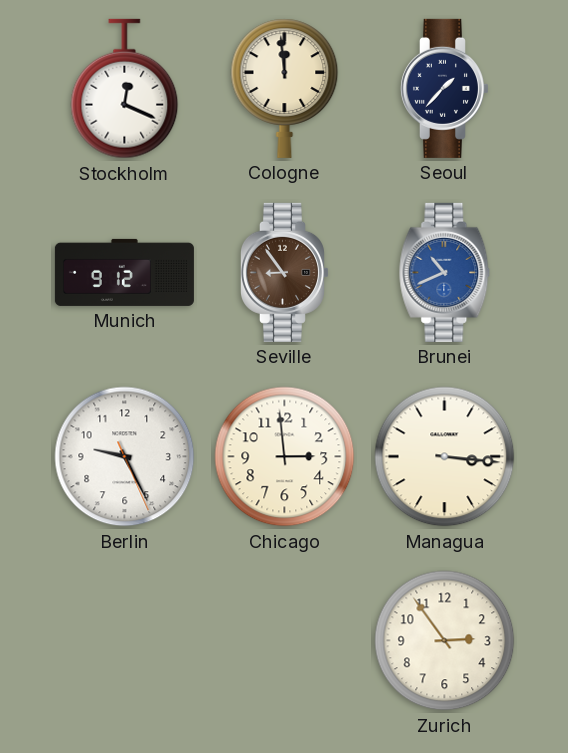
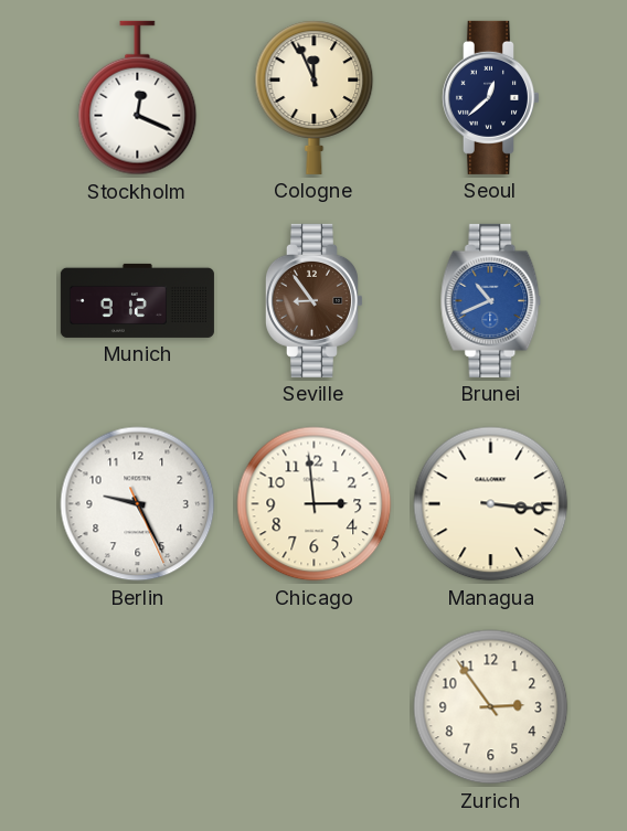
Cologne: 11:59 -> 11:56 (315, 97)
Seoul: 1:37 -> 12:38 (490, 97)
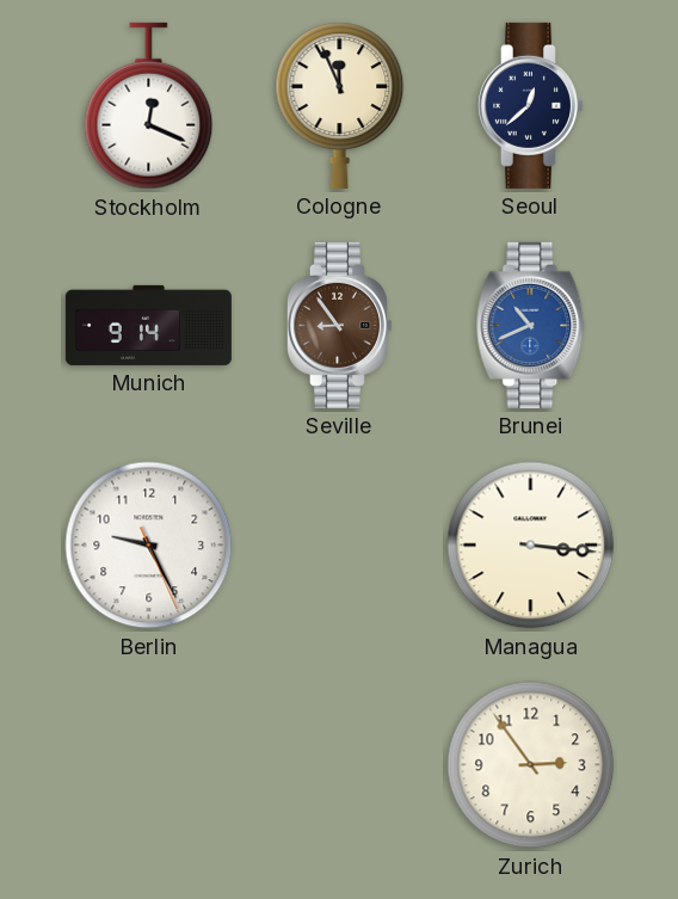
Munich: 9:12 -> 9:14 (148, 325)
Chicago: 2:59 -> none (315, 504)
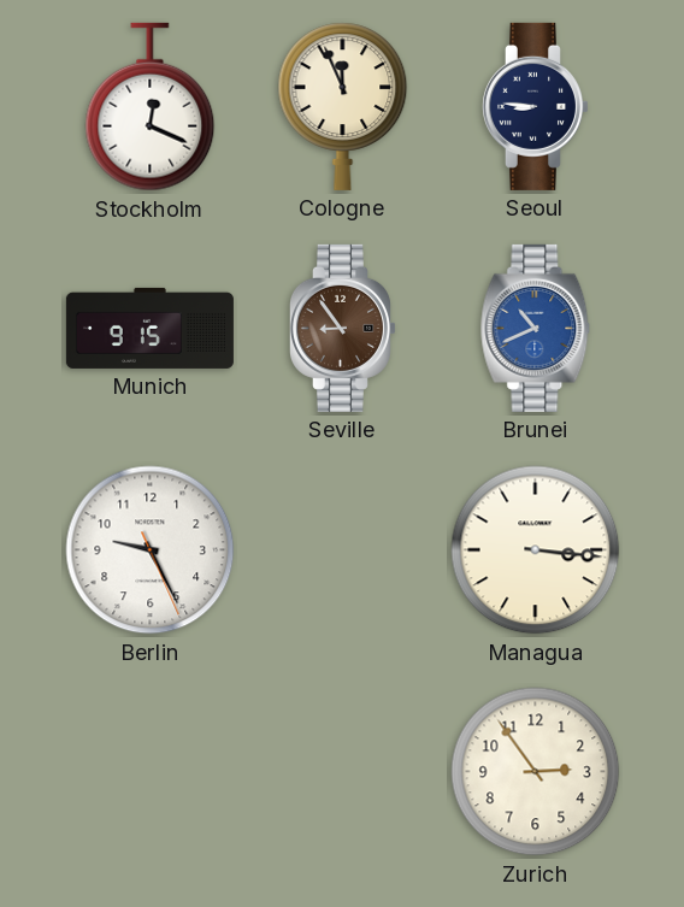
Seoul: 12:38 -> 8:46 (535, 106)
Munich: 9:14 -> 9:15 (149, 328)
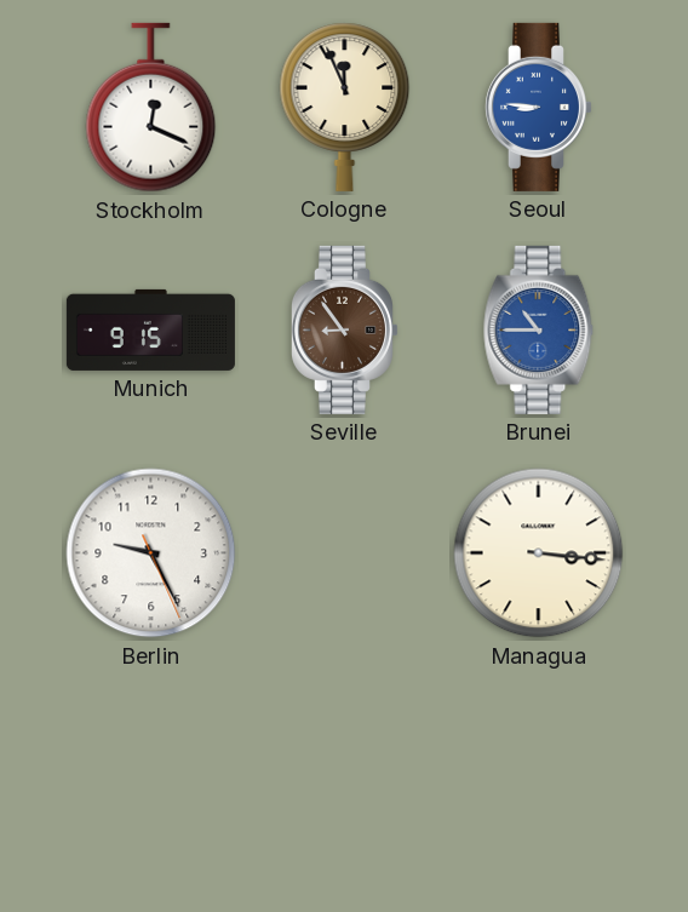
Seoul dial: navy -> blue (538, 107)
Brunei: 10:41 -> 10:45 (539, 329)
Zurich: 2:54 -> none (536, 772)
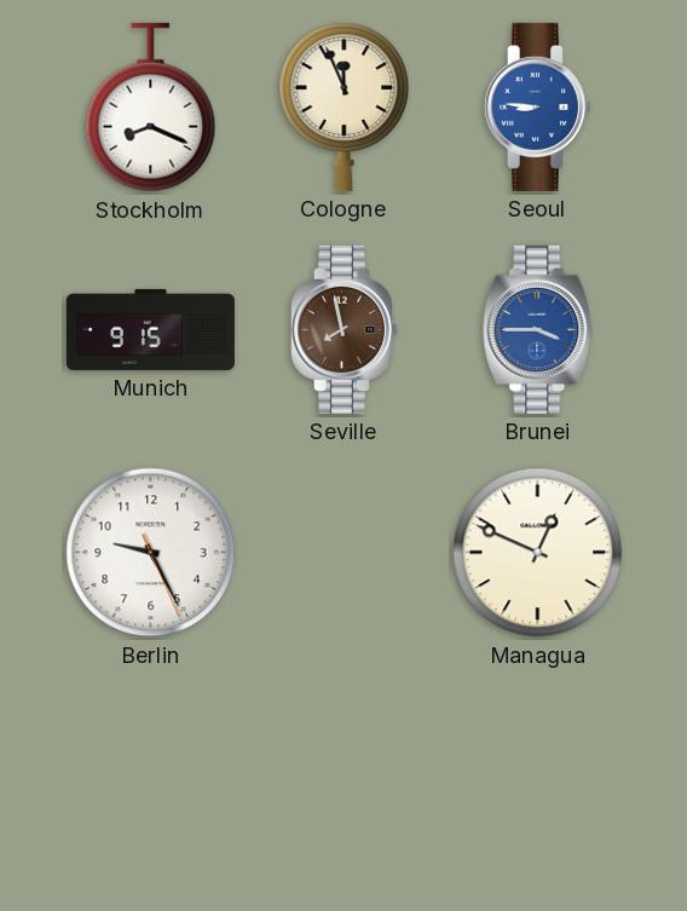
Stockholm: 12:19 -> 8:19 (151, 108)
Seville: 8:54 -> 7:58 (344, 329)
Brunei: 10:45 -> 3:45 (538, 329)
Managua: 3:16 -> 12:49 (538, 553)
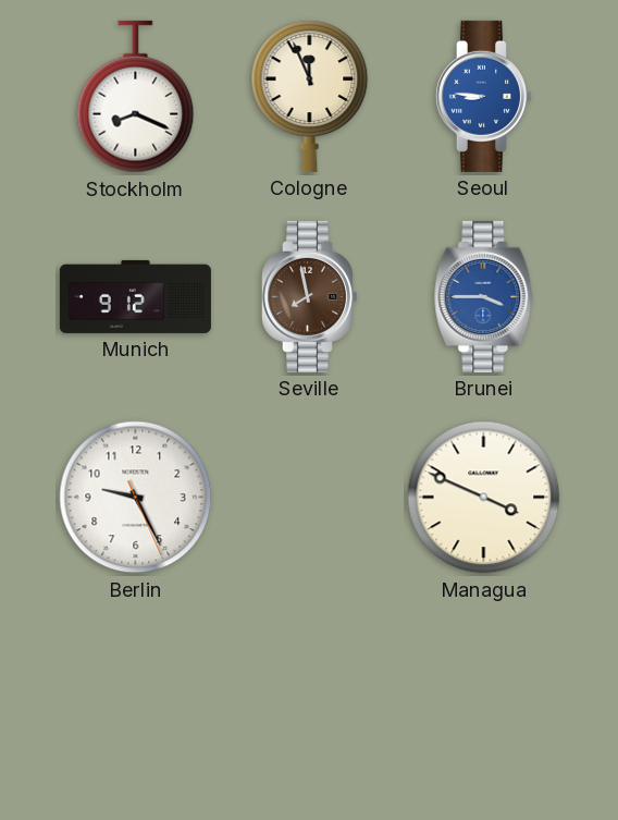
Munich: 9:15 -> 9:12 (135, 296)
Managua: 12:49 -> 3:49 (484, 498)
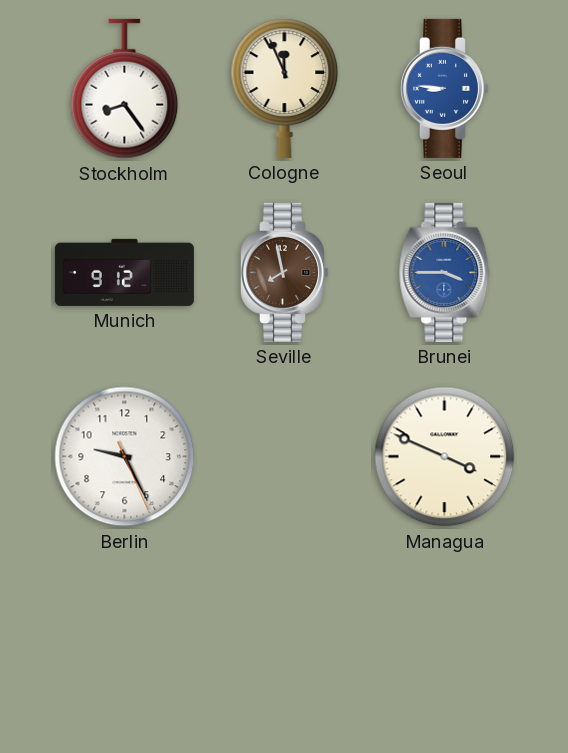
Stockholm: 8:19 -> 8:24 (125, 89)
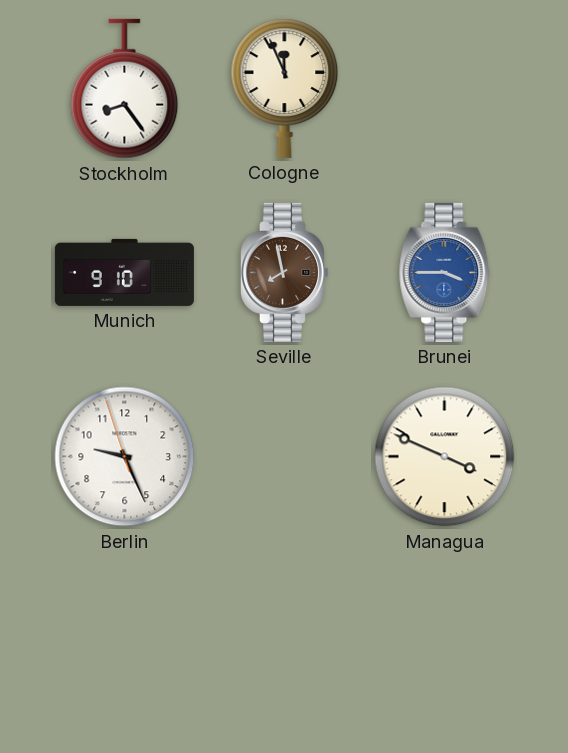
Seoul: 8:46 -> none (444, 88)
Munich: 9:12 -> 9:10 (124, 272)
Berlin: 9:25:26 -> 9:25:57 (125, 457)
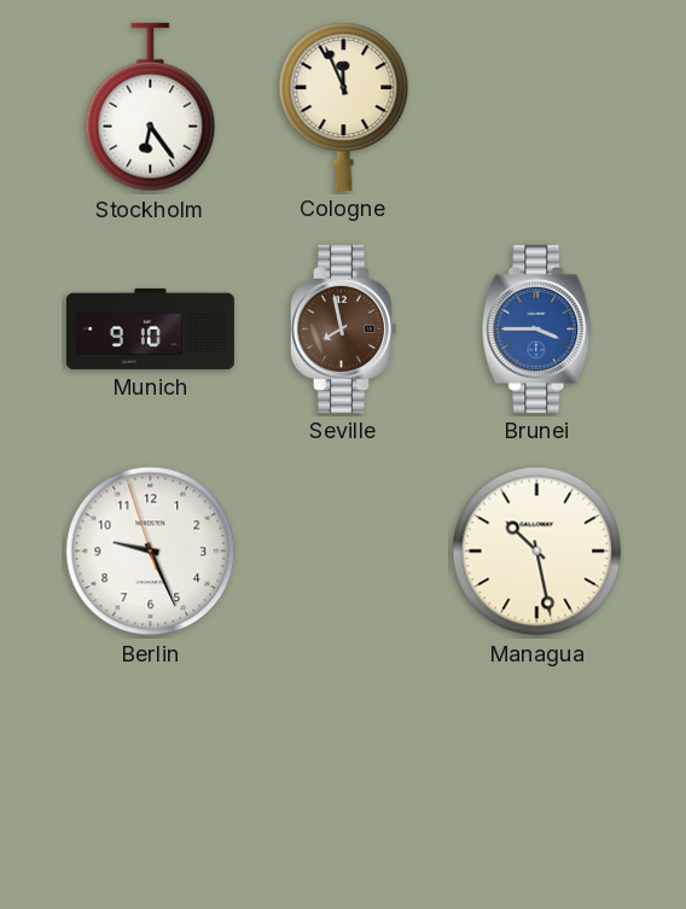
Stockholm: 8:24 -> 6:24 (151, 107)
Managua: 3:49 -> 10:28 (537, 552)
